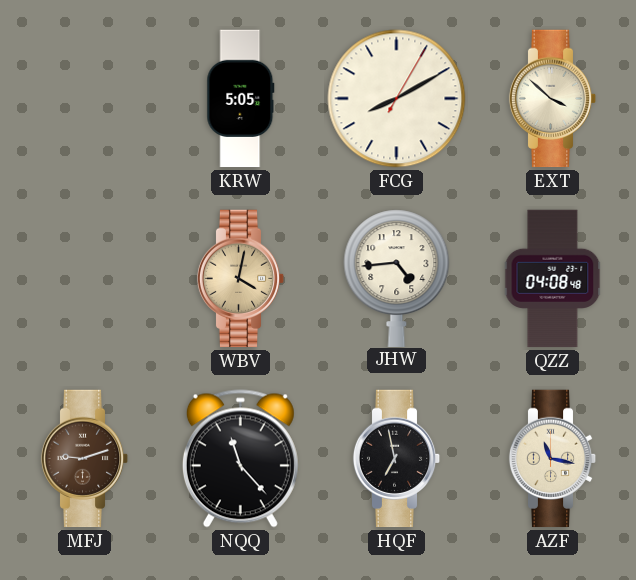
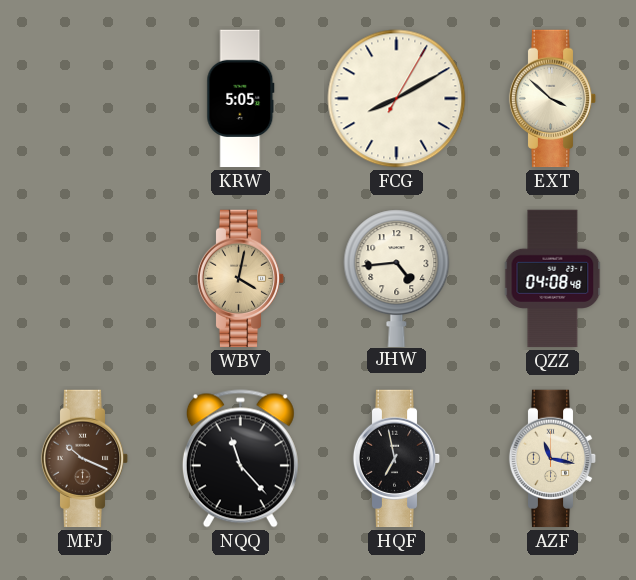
MFJ: 9:12 -> 10:19 (85, 459)
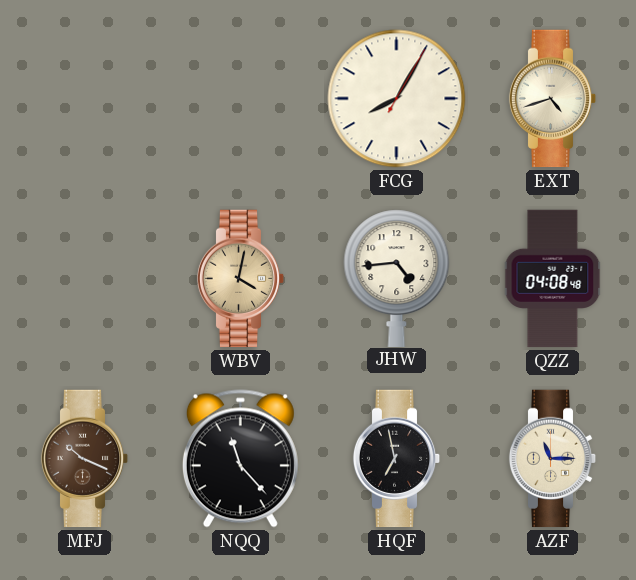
KRW: 5:05 -> none (241, 99)
FCG: 8:10 -> 8:05 (397, 99)
EXT: 3:52 -> 4:42 (553, 99)
AZF: 11:17 -> 11:15 (553, 459)
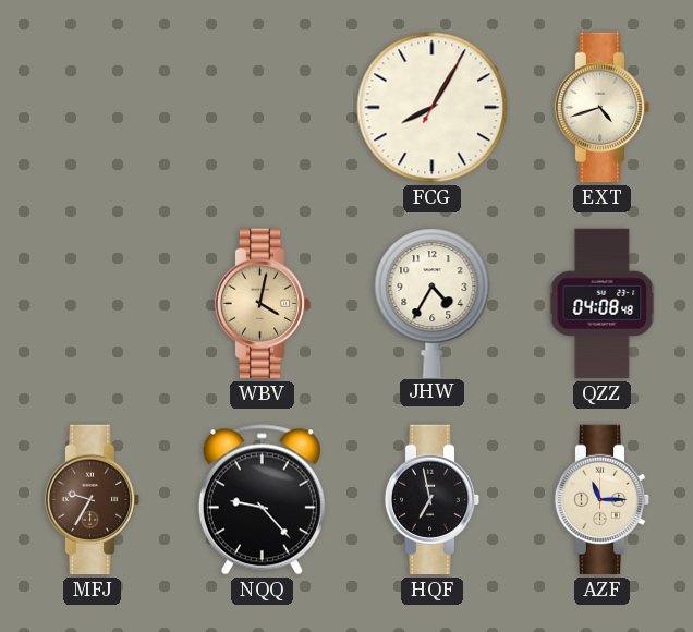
JHW: 4:44 -> 4:35 (433, 303)
MFJ: 10:19 -> 9:35 (93, 500)
NQQ: 11:23 -> 9:23 (262, 500)
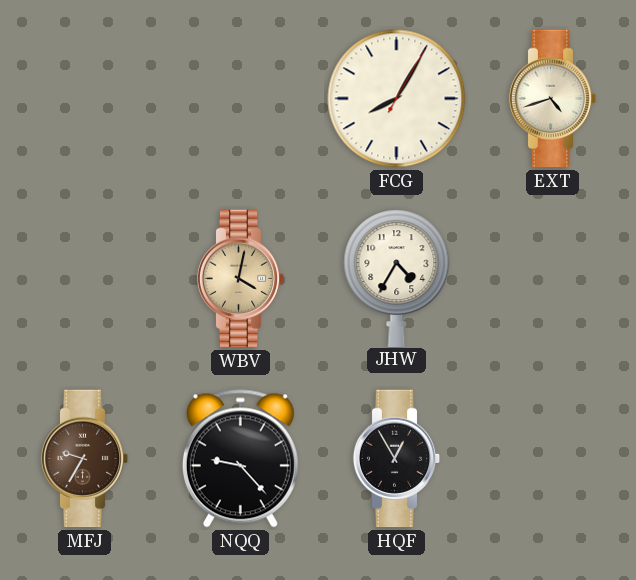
QZZ: 04:08 -> none (603, 304)
HQF: 6:58 -> 12:55 (397, 459)
AZF: 11:15 -> none (603, 500)
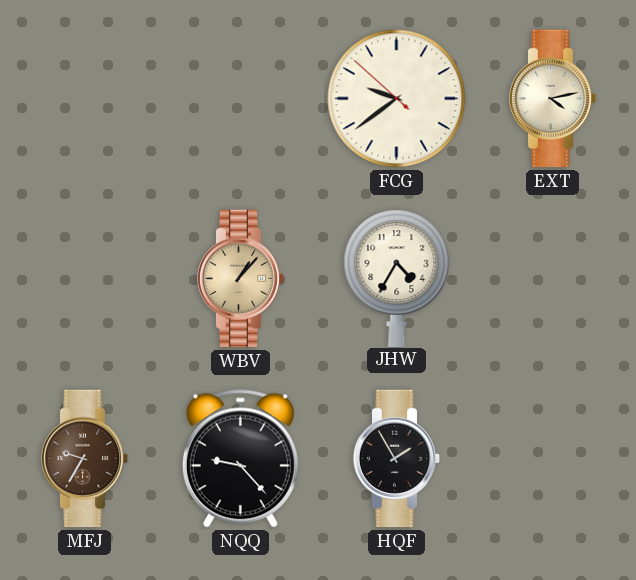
FCG: 8:05 -> 9:38 (397, 99)
EXT: 4:42 -> 4:13 (553, 99)
WBV: 4:02 -> 1:07 (241, 279)
HQF: 12:55 -> 1:55 (397, 459)
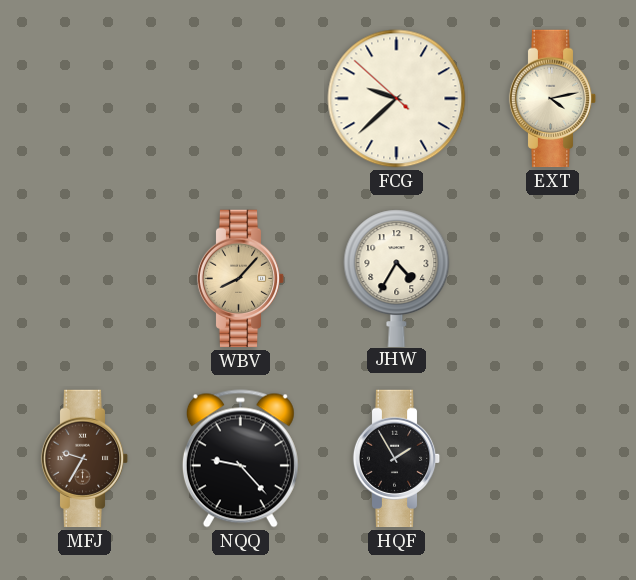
FCG: 9:38 -> 9:37 (397, 99)
WBV: 1:07 -> 8:07 (241, 279)
